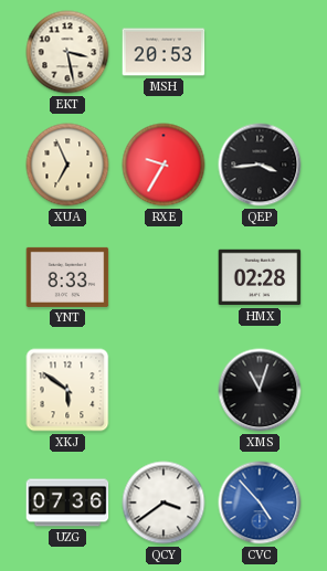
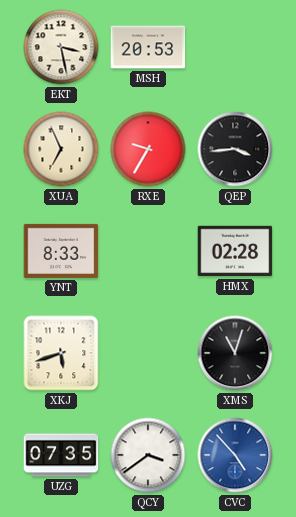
XKJ: 5:51 -> 5:42 (61, 353)
UZG: 07:36 -> 07:35 (61, 455)
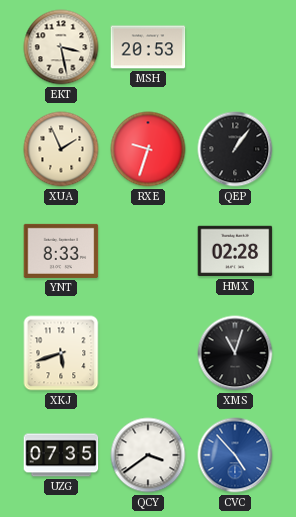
XUA: 6:56 -> 1:56 (61, 149)
RXE: 9:35 -> 9:33 (148, 149)
QEP: 3:44 -> 1:06 (235, 149)
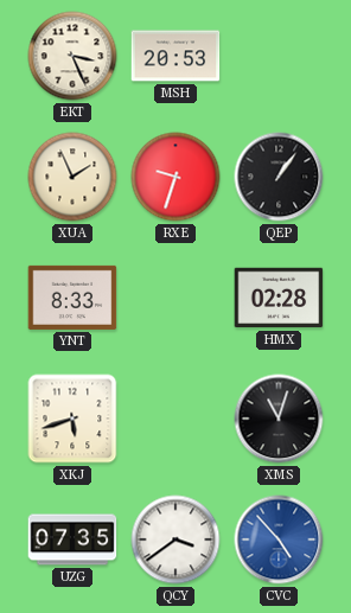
EKT: 3:28 -> 3:26 (72, 56)
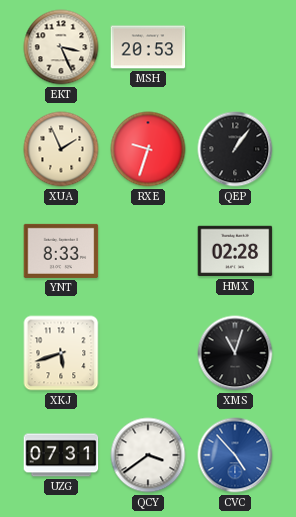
UZG: 07:35 -> 07:31 (61, 455)
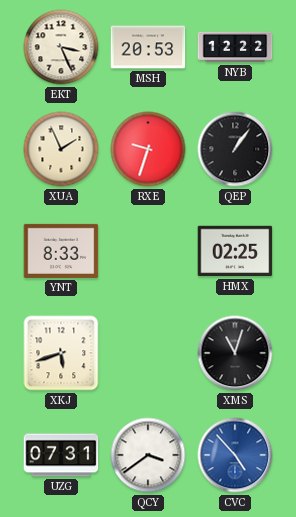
NYB: none -> 12:22 (235, 47)
HMX: 02:28 -> 02:25 (235, 251)
